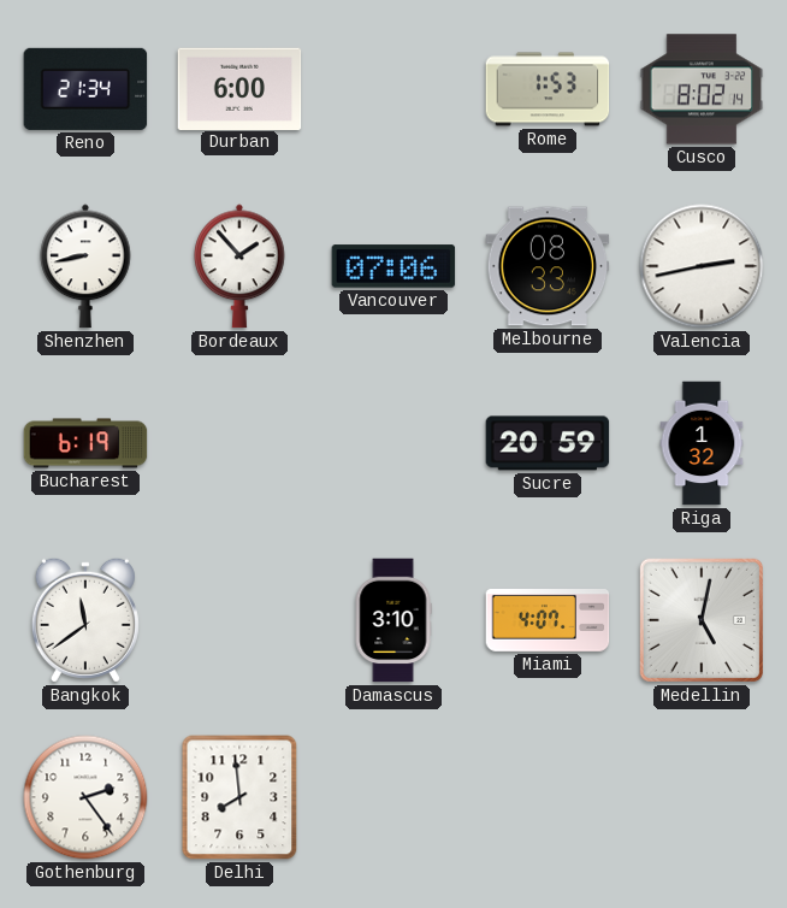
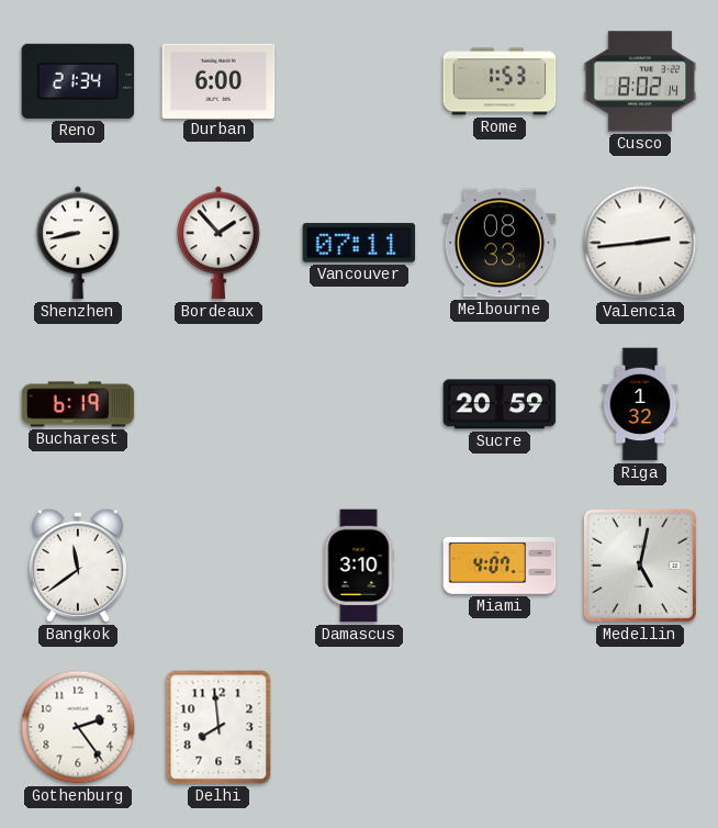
Vancouver: 07:06 -> 07:11 (359, 243)
Valencia: 2:43 -> 2:44 (640, 243)
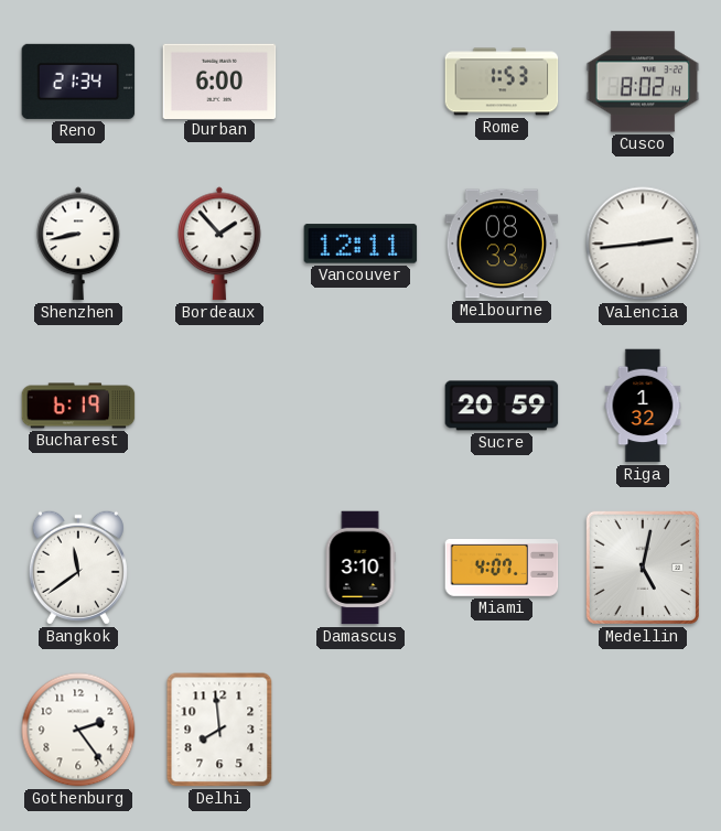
Vancouver: 07:11 -> 12:11 (360, 244)
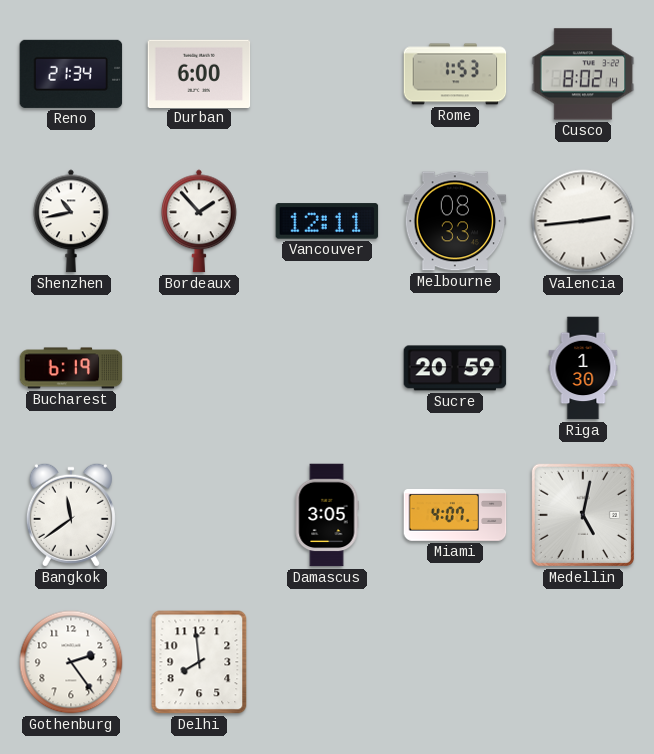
Shenzhen: 8:43 -> 10:43 (71, 221)
Riga: 1:32 -> 1:30 (583, 368)
Damascus: 3:10 -> 3:05 (327, 515)
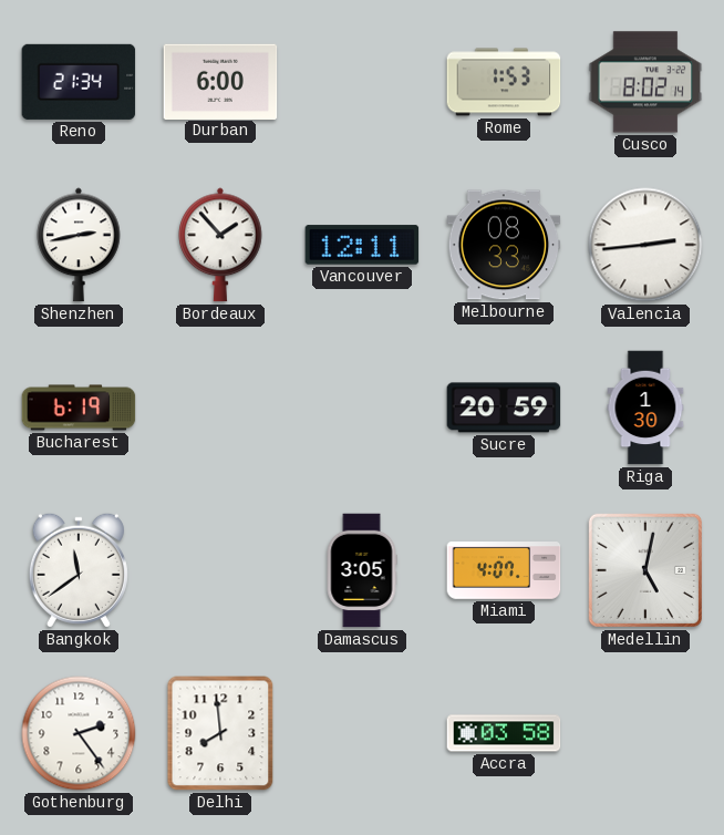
Shenzhen: 10:43 -> 2:43 (79, 245)
Accra: none -> 03:58 (504, 733)
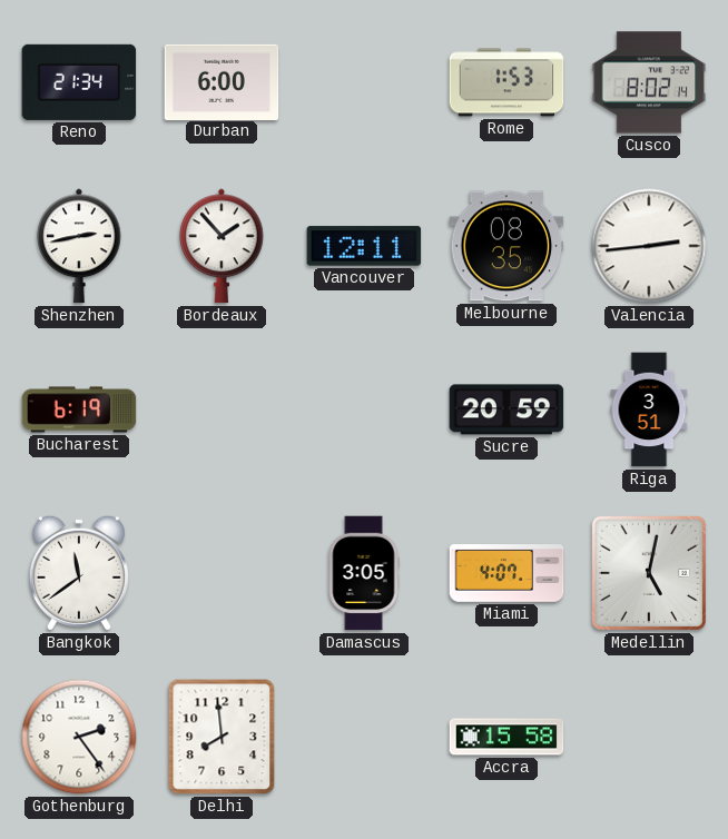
Melbourne: 08:33 -> 08:35 (506, 246)
Riga: 1:30 -> 3:51 (649, 409)
Accra: 03:58 -> 15:58 (506, 737)
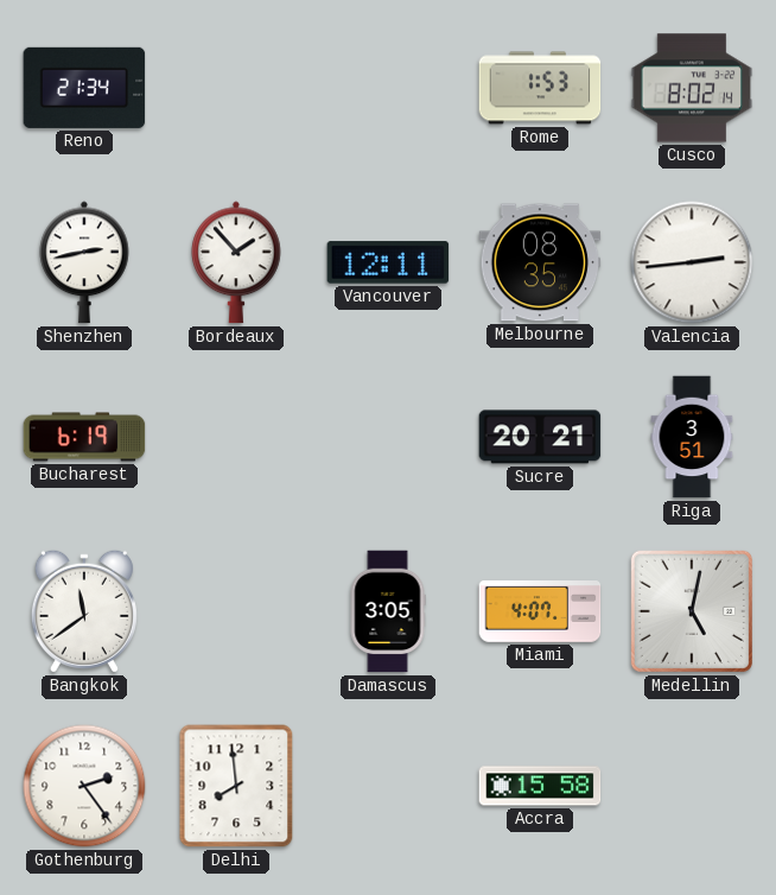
Durban: 6:00 -> none (222, 81)
Sucre: 20:59 -> 20:21 (540, 437)
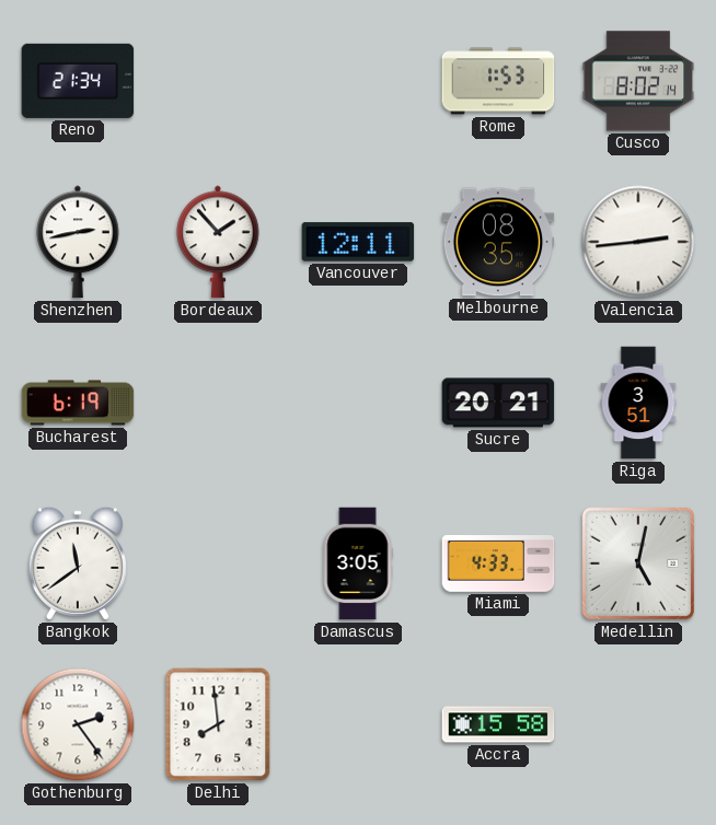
Miami: 4:07 -> 4:33 (498, 565)
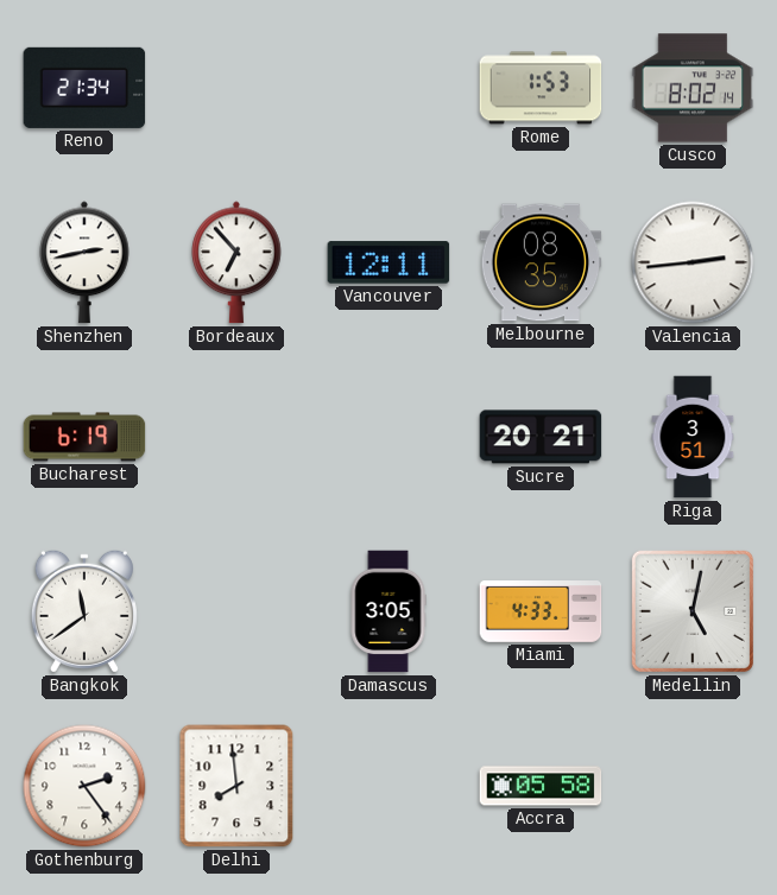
Bordeaux: 1:53 -> 6:53 (236, 262)
Accra: 15:58 -> 05:58 (541, 786)
